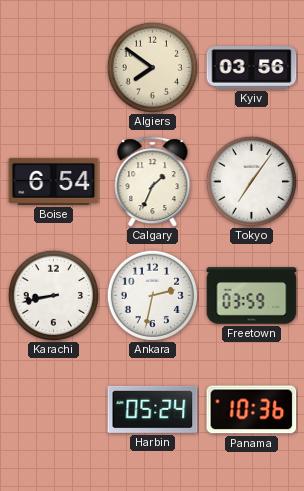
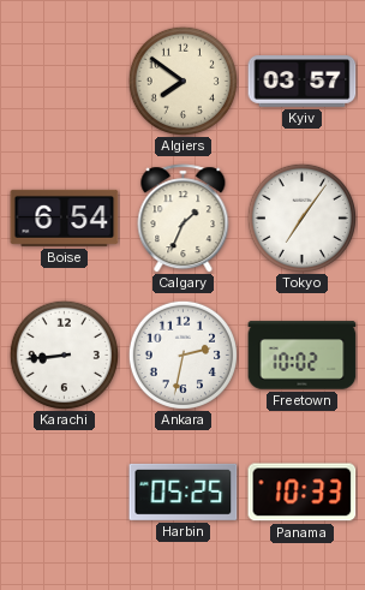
Kyiv: 03:56 -> 03:57 (303, 82)
Karachi: 8:43 -> 8:44 (64, 354)
Freetown: 03:59 -> 10:02 (303, 356)
Harbin: 05:24 -> 05:25 (184, 491)
Panama: 10:36 -> 10:33 (303, 493)
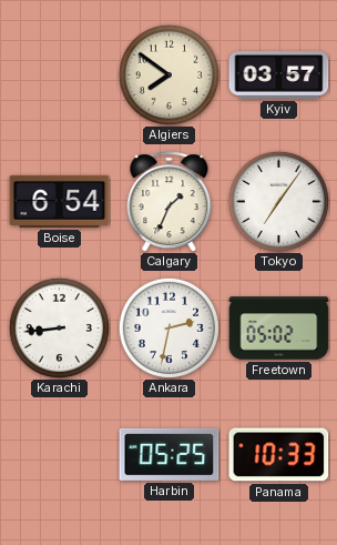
Freetown: 10:02 -> 05:02 (279, 329)
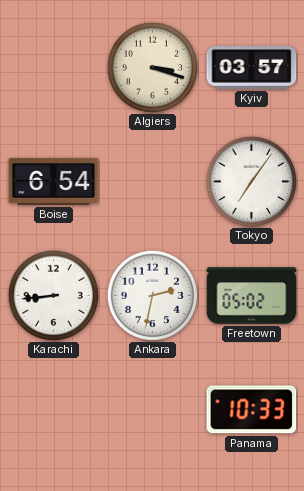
Algiers: 7:51 -> 3:18 (152, 67)
Calgary: 1:34 -> none (170, 202)
Harbin: 05:25 -> none (170, 454)
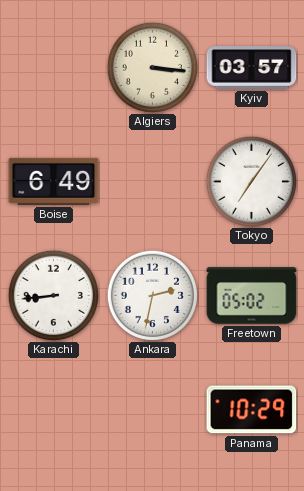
Algiers: 3:18 -> 3:16 (152, 67)
Boise: 6:54 -> 6:49 (54, 181)
Panama: 10:33 -> 10:29 (252, 410)
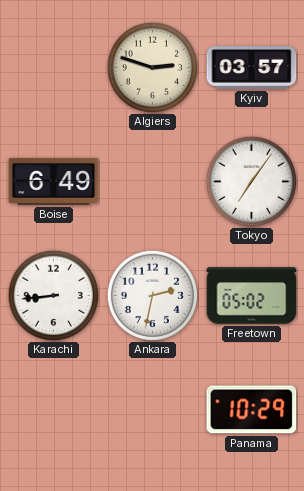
Algiers: 3:16 -> 2:48 (152, 67)
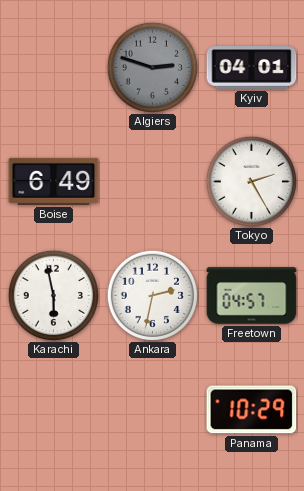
Algiers dial: cream -> grey (152, 67)
Kyiv: 03:57 -> 04:01 (252, 68)
Tokyo: 7:06 -> 2:25 (251, 181)
Karachi: 8:44 -> 5:58 (53, 295)
Freetown: 05:02 -> 04:57 (252, 296)
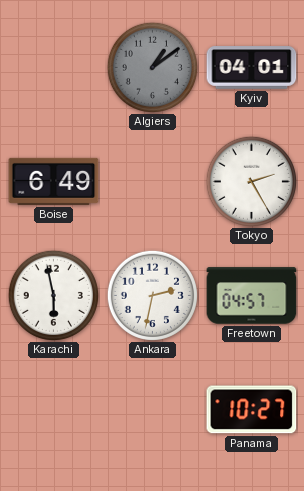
Algiers: 2:48 -> 1:09 (152, 67)
Panama: 10:29 -> 10:27 (252, 410)
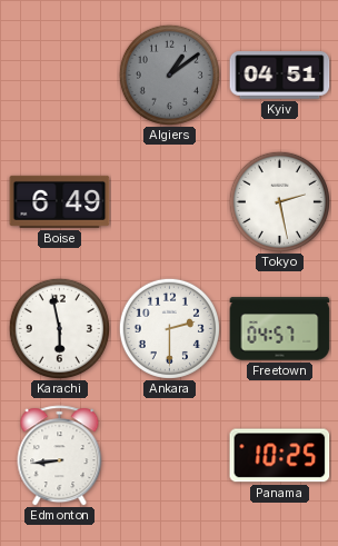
Kyiv: 04:01 -> 04:51 (280, 76)
Tokyo: 2:25 -> 2:28 (279, 201)
Ankara: 2:32 -> 2:30 (169, 328)
Edmonton: none -> 8:44 (60, 456)
Panama: 10:27 -> 10:25 (280, 456)
